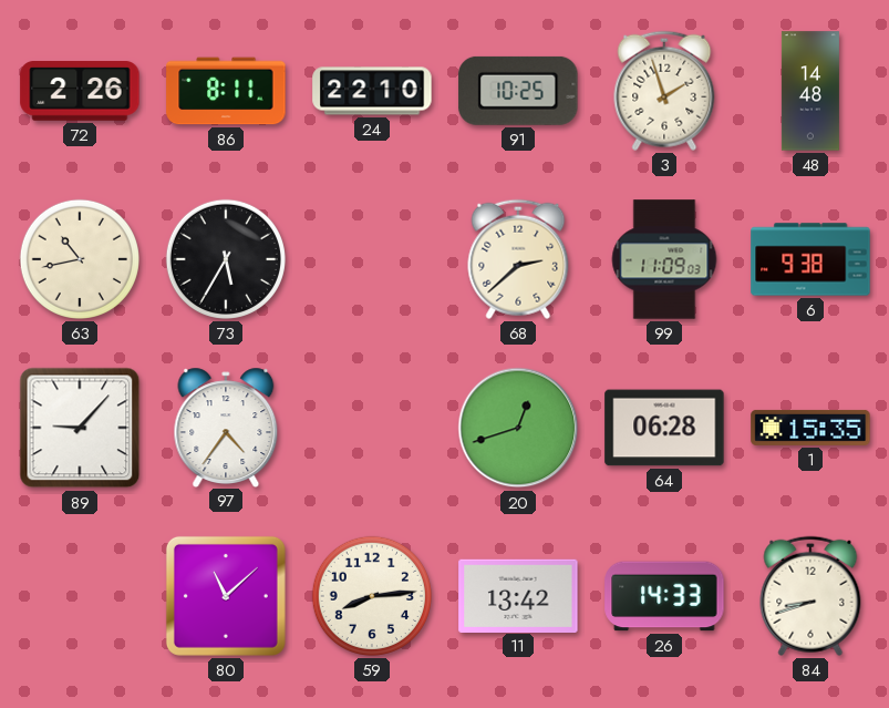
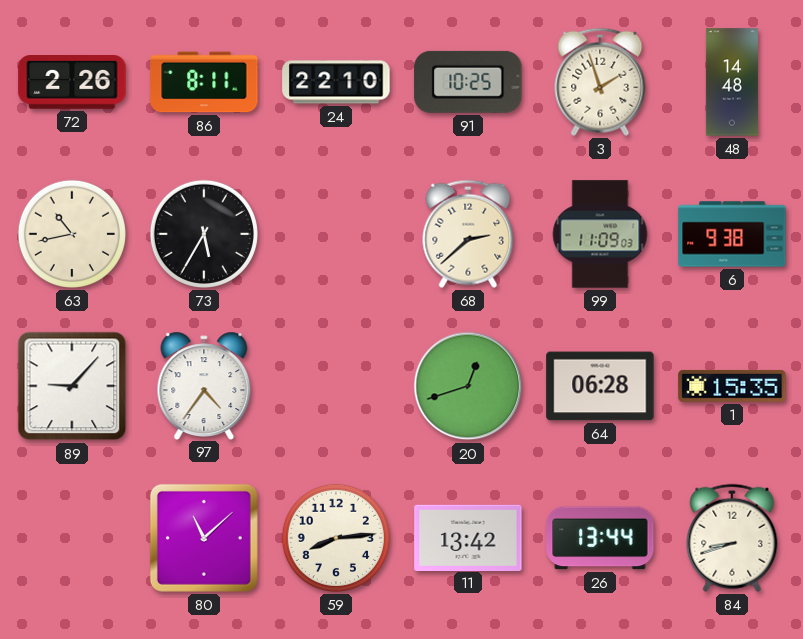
26: 14:33 -> 13:44 (600, 538)
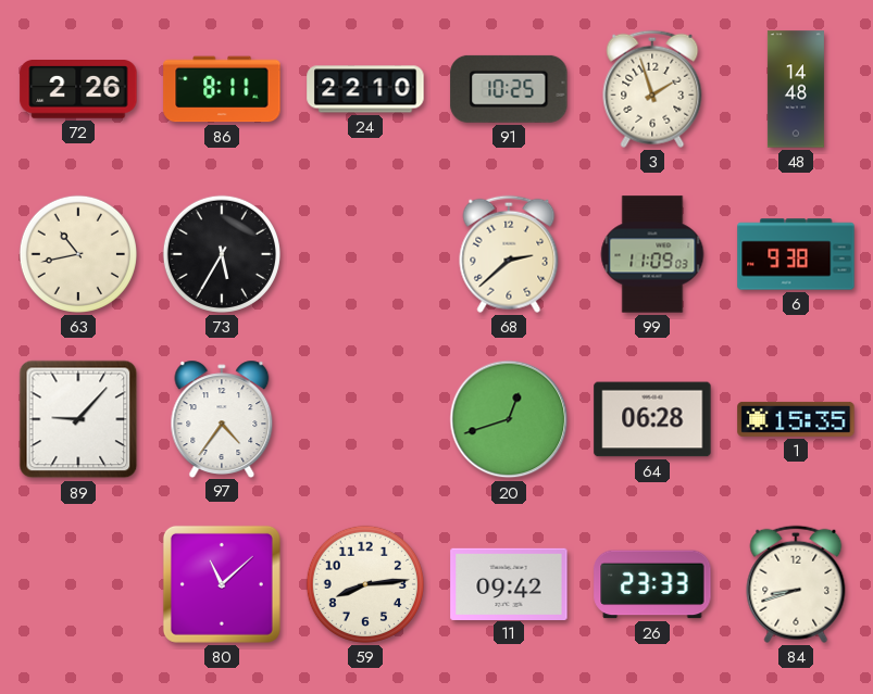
11: 13:42 -> 09:42 (509, 583)
26: 13:44 -> 23:33 (652, 584)
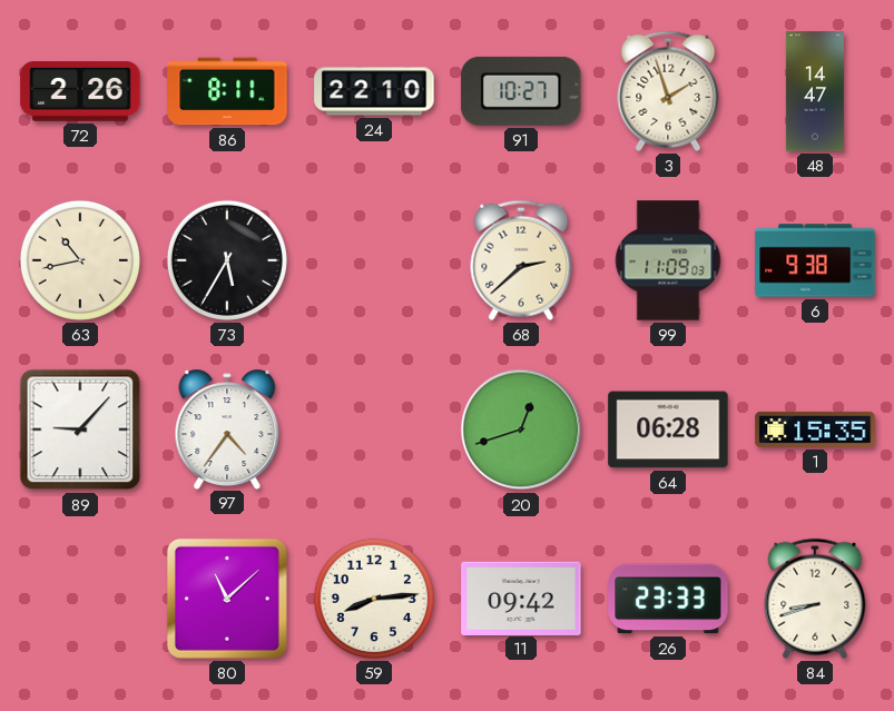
91: 10:25 -> 10:27 (521, 91)
48: 14:48 -> 14:47 (815, 91)
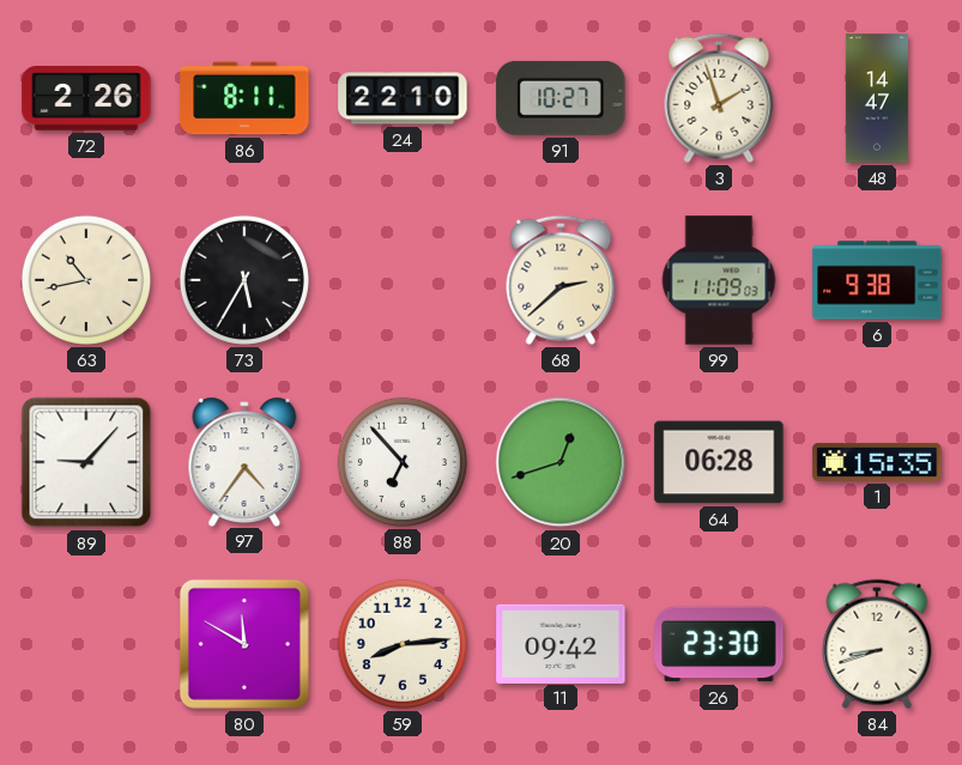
88: none -> 6:53 (403, 462)
80: 11:08 -> 11:50 (244, 644)
26: 23:33 -> 23:30 (719, 644)
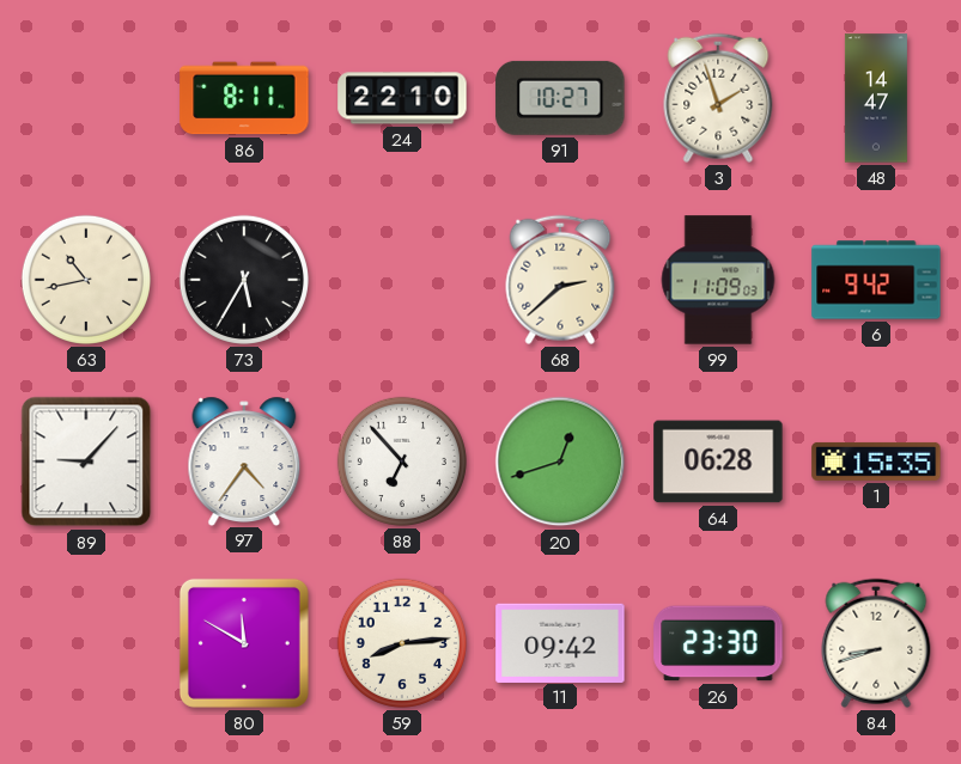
72: 2:26 -> none (86, 99)
6: 9:38 -> 9:42 (876, 280)
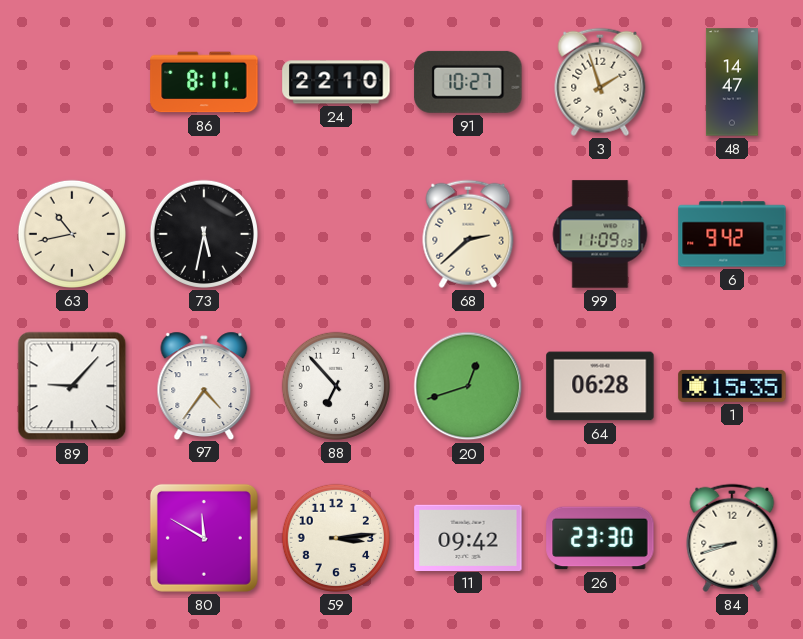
73: 5:35 -> 5:32 (204, 234)
59: 8:14 -> 3:14 (336, 538)
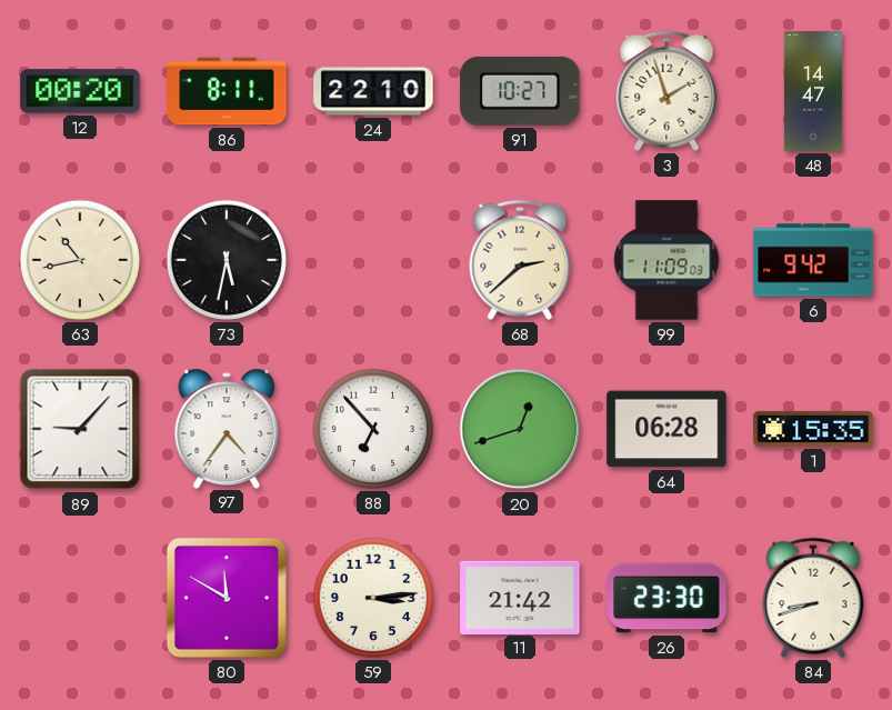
12: none -> 00:20 (80, 91)
11: 09:42 -> 21:42 (520, 597)
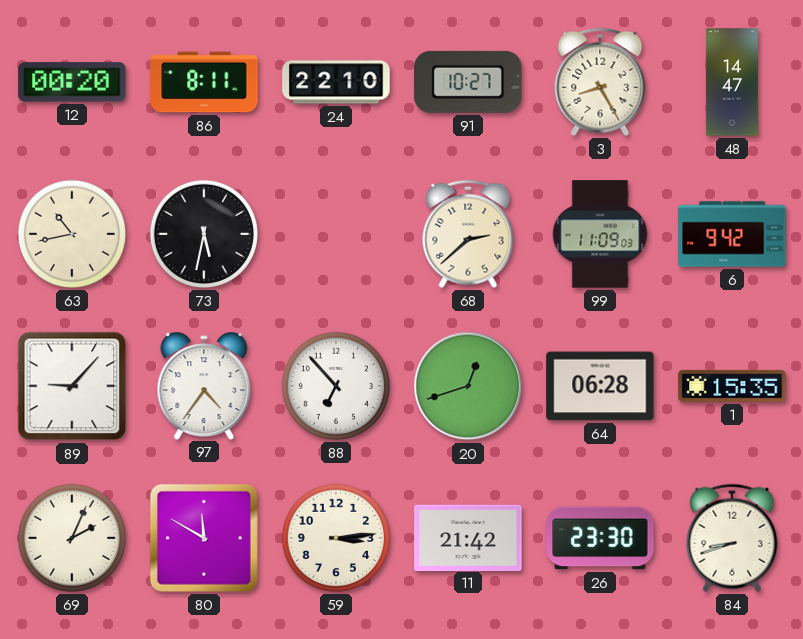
3: 1:57 -> 8:25 (600, 82)
69: none -> 2:04 (72, 538)
